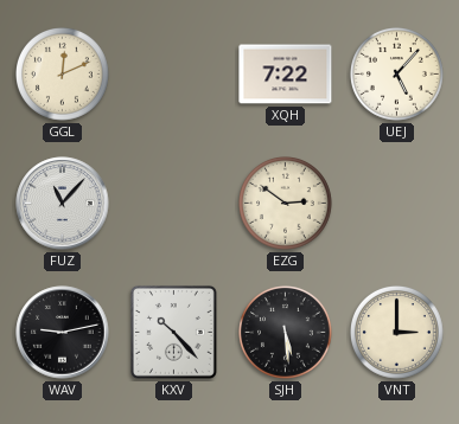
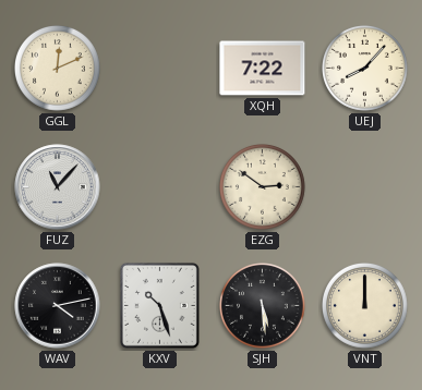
UEJ: 5:07 -> 8:07 (365, 69)
WAV: 9:13 -> 4:13 (58, 306)
KXV: 10:23 -> 10:27 (159, 305)
VNT: 3:00 -> 12:00 (365, 306)
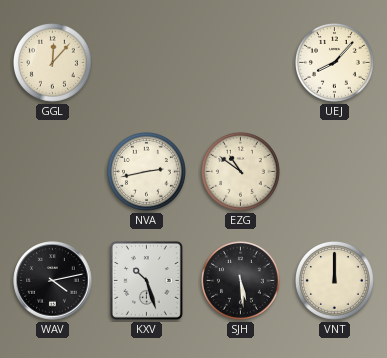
GGL: 12:11 -> 12:07 (53, 63)
XQH: 7:22 -> none (263, 69)
FUZ: 11:07 -> none (58, 187)
NVA: none -> 2:43 (147, 172)
EZG: 2:51 -> 10:51 (241, 172)
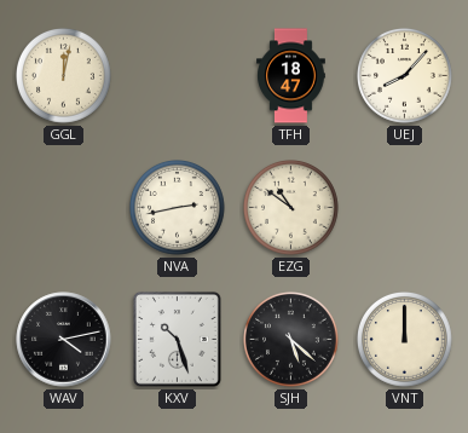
GGL: 12:07 -> 12:02 (64, 76)
TFH: none -> 18:47 (291, 76)
SJH: 5:29 -> 5:22 (291, 340)
